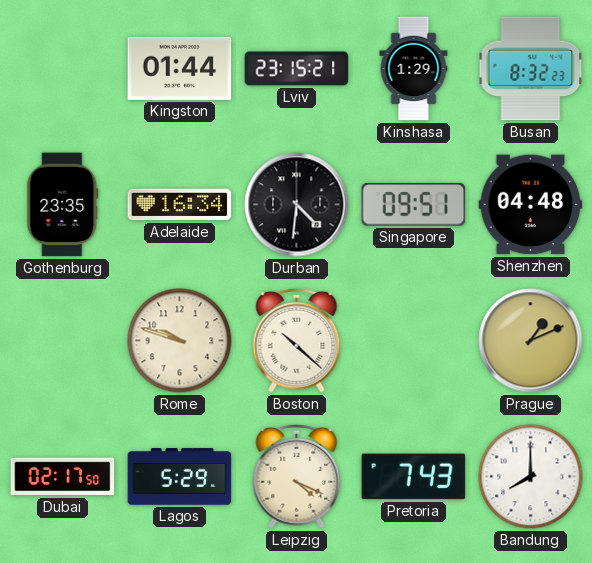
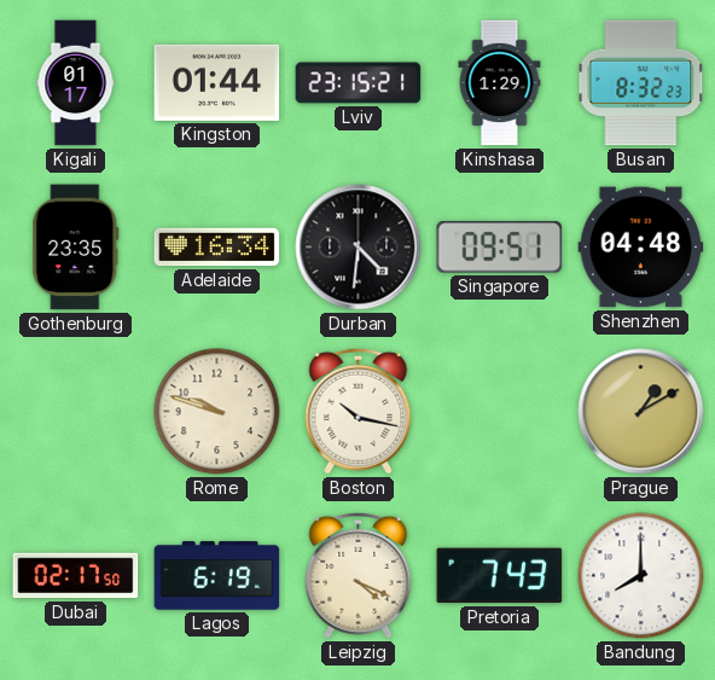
Kigali: none -> 01:17 (76, 83)
Boston: 10:22 -> 10:17 (359, 411)
Prague: 1:11 -> 1:10 (641, 412)
Lagos: 5:29 -> 6:19 (217, 576)
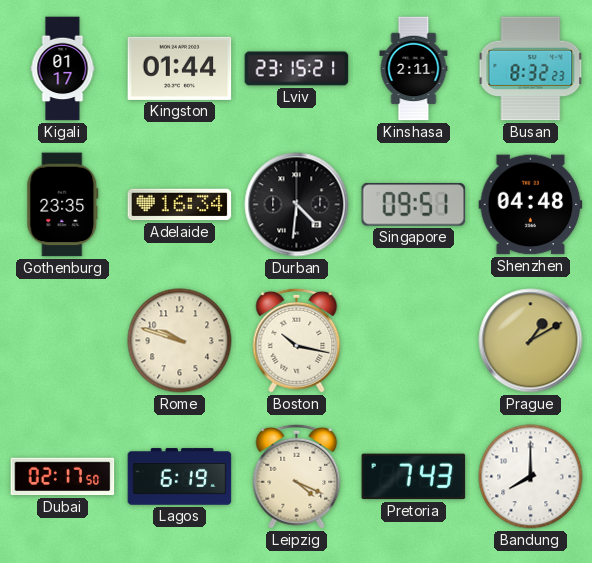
Kinshasa: 1:29 -> 2:11 (414, 69)
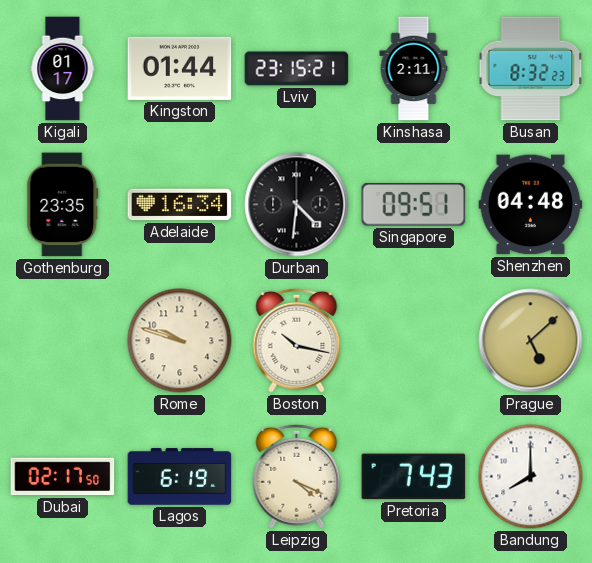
Prague: 1:10 -> 5:08 (531, 341)
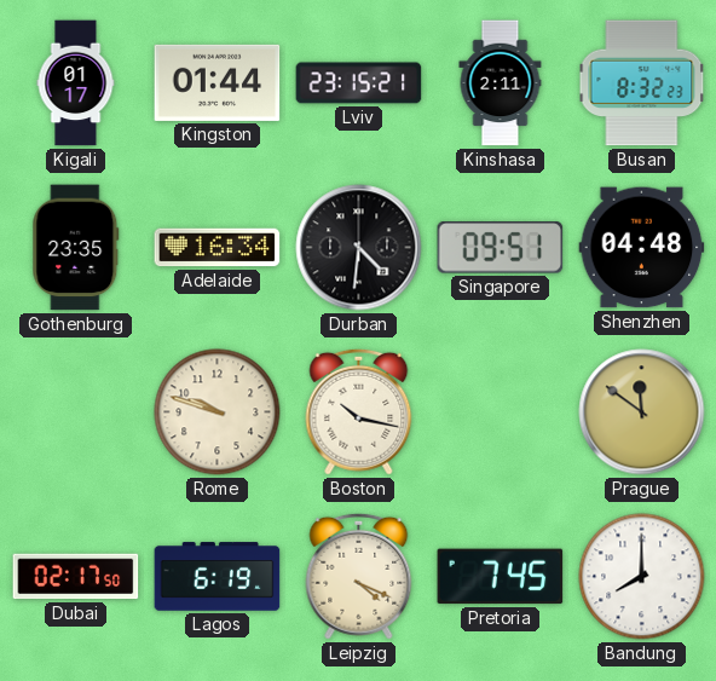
Prague: 5:08 -> 11:51 (642, 412)
Pretoria: 7:43 -> 7:45 (501, 577)
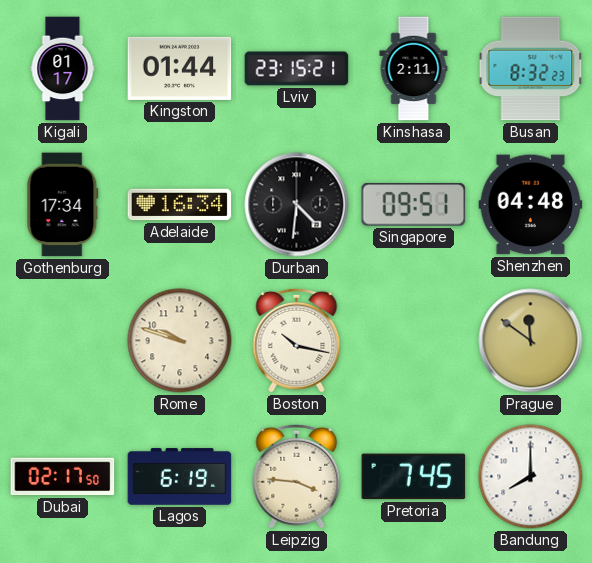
Gothenburg: 23:35 -> 17:34 (63, 205)
Leipzig: 4:19 -> 3:46 (297, 476)
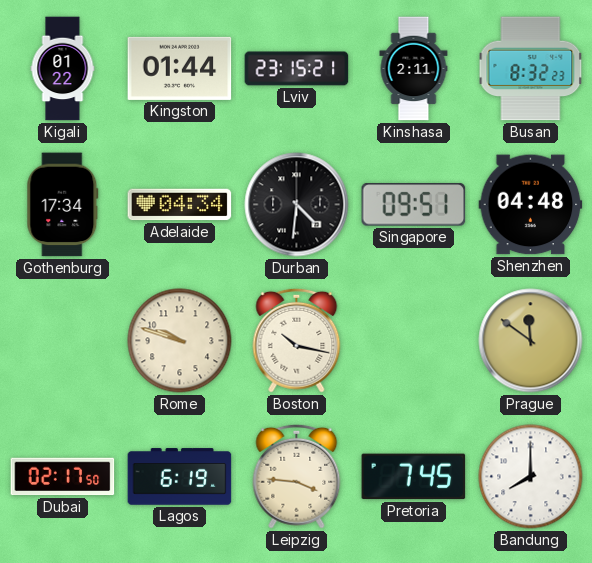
Kigali: 01:17 -> 01:22 (63, 69)
Adelaide: 16:34 -> 04:34 (180, 205)
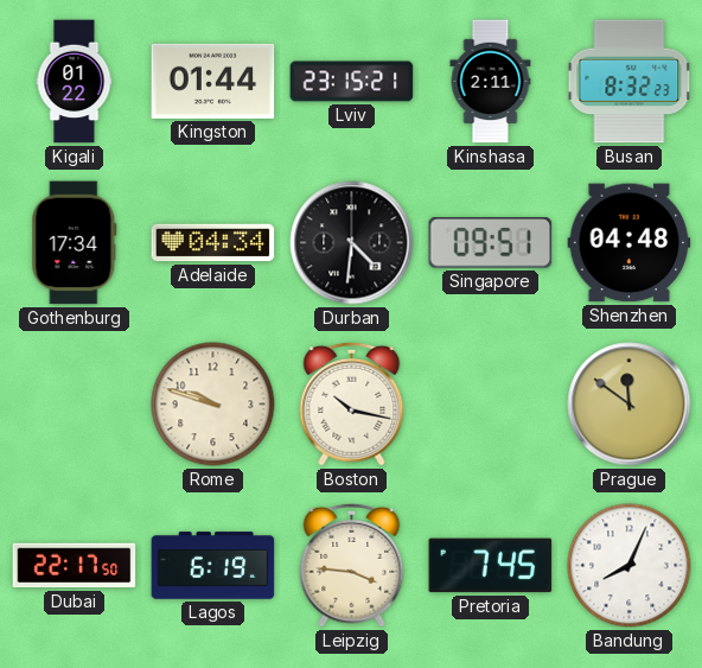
Dubai: 02:17 -> 22:17 (75, 566)
Bandung: 8:00 -> 8:04 (630, 566)
